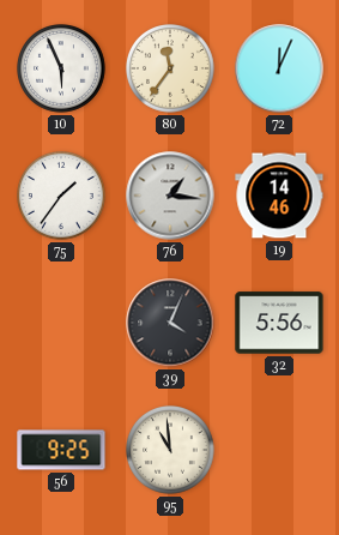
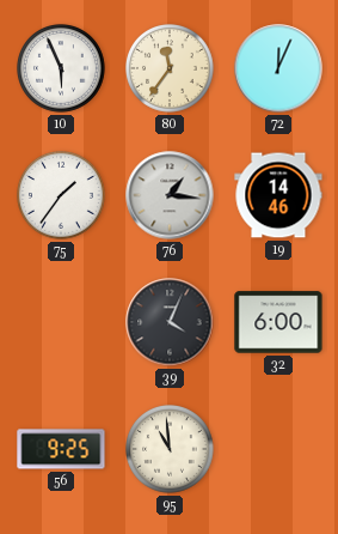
32: 5:56 -> 6:00 (278, 322)
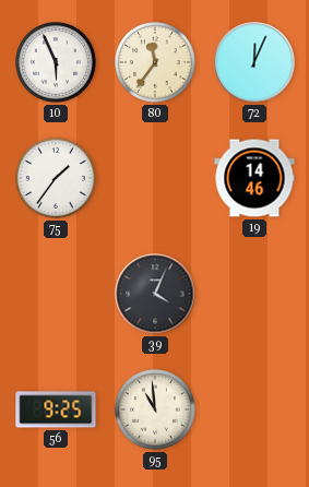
76: 1:16 -> none (170, 195)
32: 6:00 -> none (278, 322)
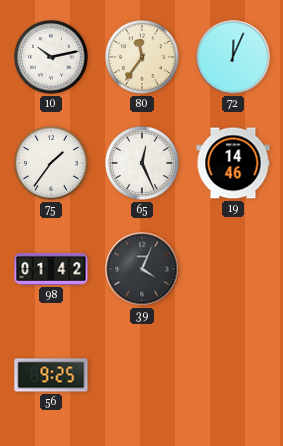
10: 5:56 -> 10:13 (52, 58)
65: none -> 12:26 (143, 164)
98: none -> 01:42 (51, 269)
95: 10:59 -> none (156, 411)
